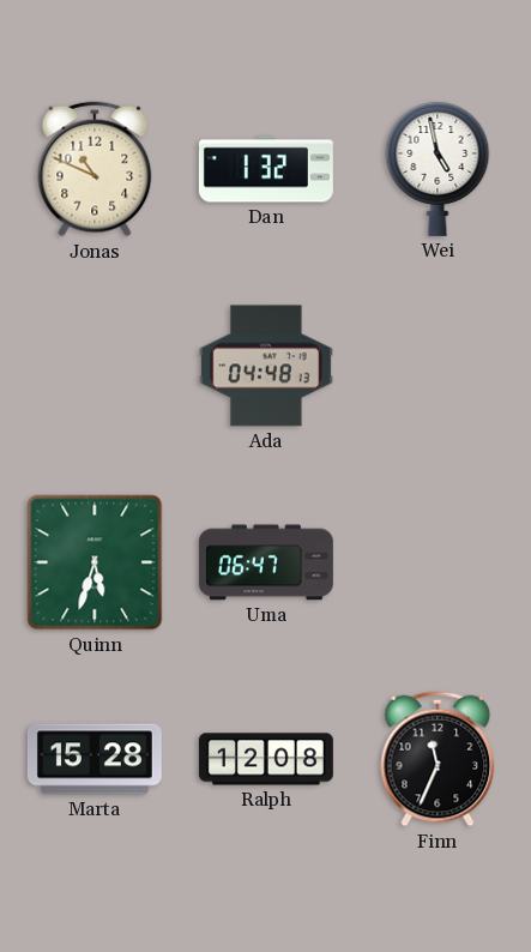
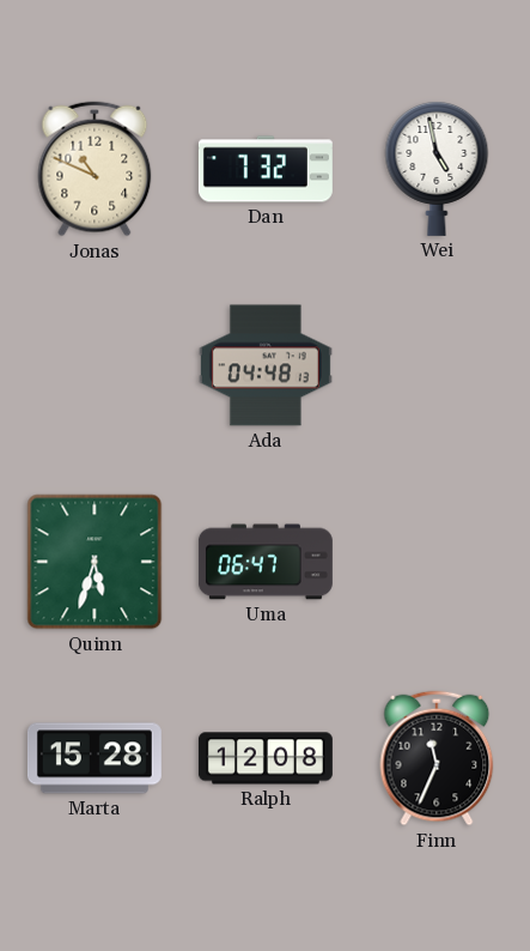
Dan: 1:32 -> 7:32 (266, 169)
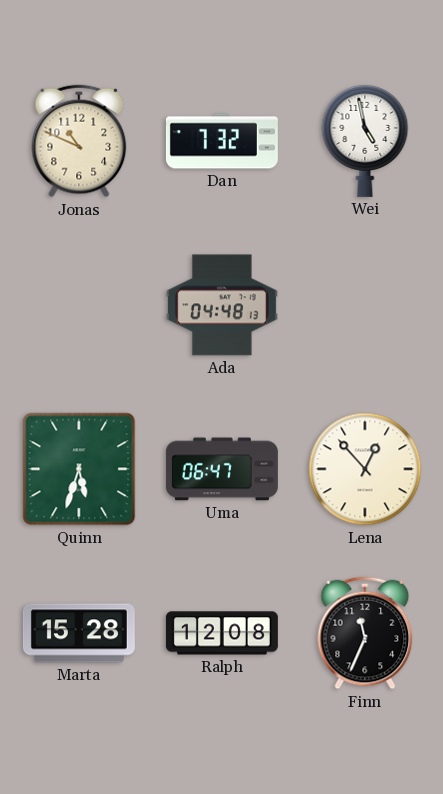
Lena: none -> 12:53 (365, 469)
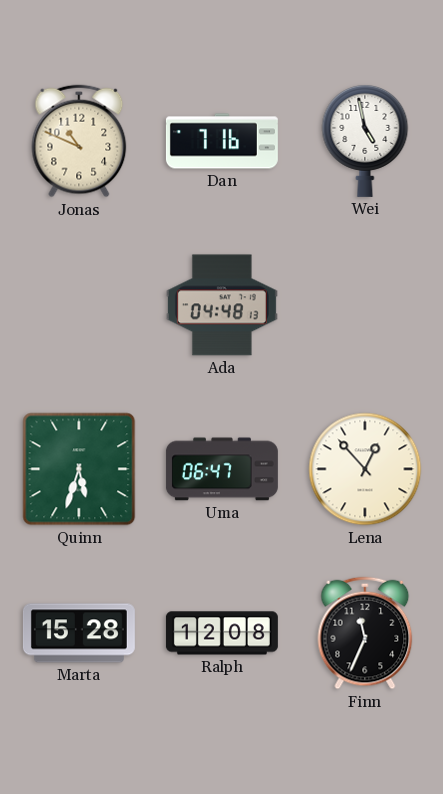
Dan: 7:32 -> 7:16 (222, 141)
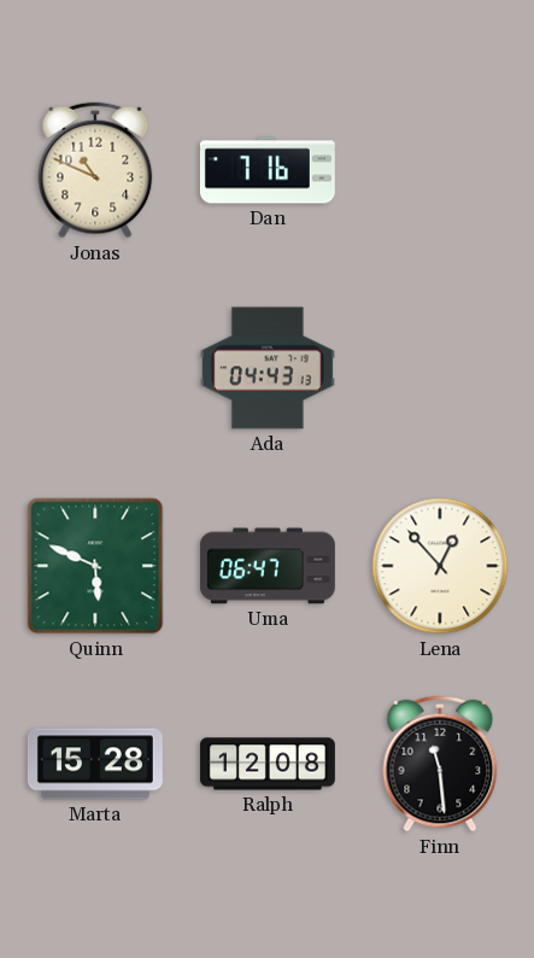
Wei: 4:58 -> none (365, 140)
Ada: 04:48 -> 04:43 (268, 368)
Quinn: 5:33 -> 5:49 (95, 566)
Finn: 11:34 -> 11:29 (440, 764)
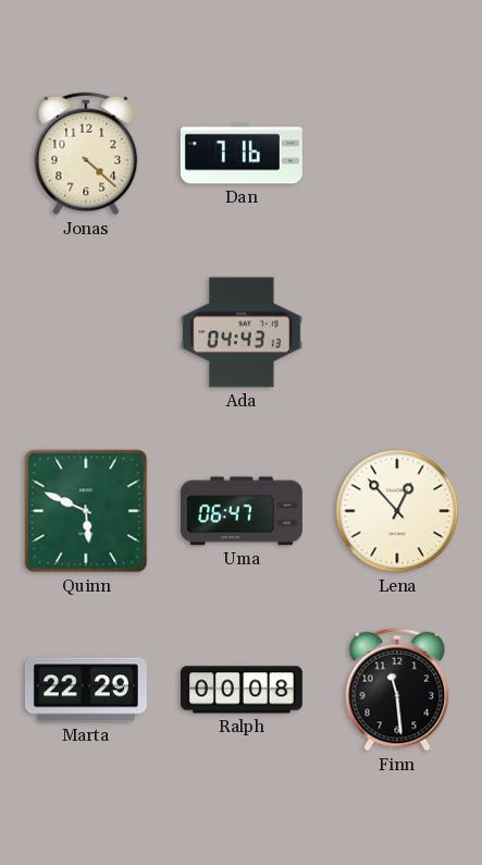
Jonas: 10:49 -> 4:22 (86, 154)
Marta: 15:28 -> 22:29 (86, 690)
Ralph: 12:08 -> 00:08 (242, 690)
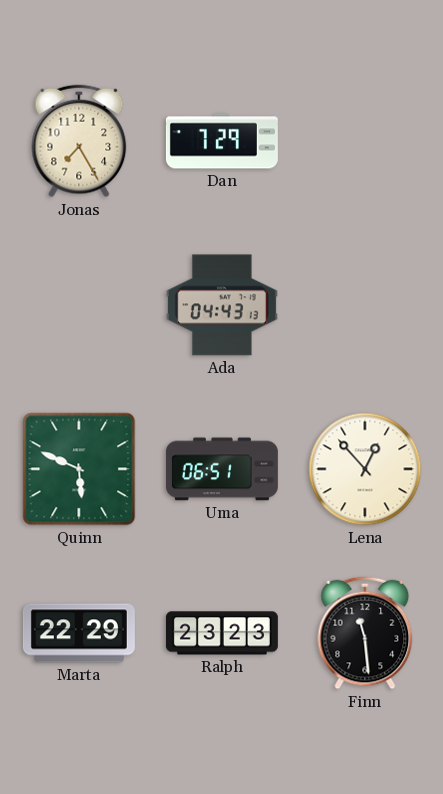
Jonas: 4:22 -> 7:25 (79, 141)
Dan: 7:16 -> 7:29 (222, 141)
Uma: 06:47 -> 06:51 (222, 469)
Ralph: 00:08 -> 23:23 (222, 633)
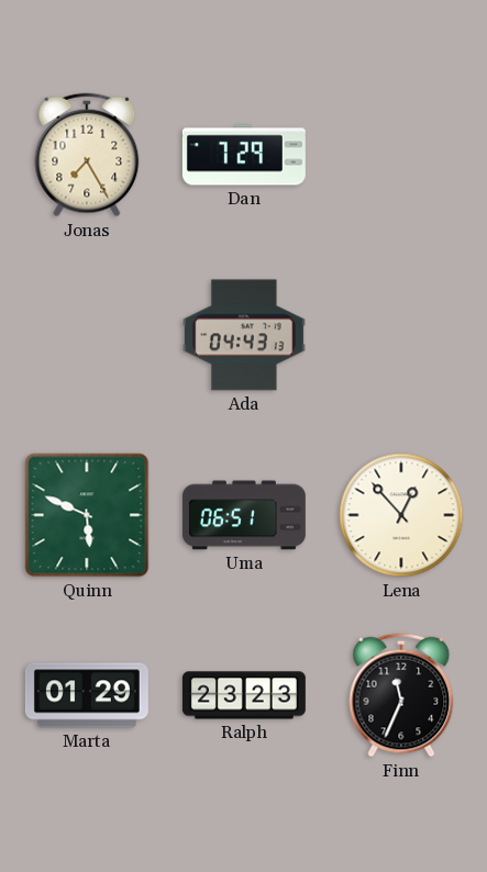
Marta: 22:29 -> 01:29 (87, 695)
Finn: 11:29 -> 11:34 (401, 695)
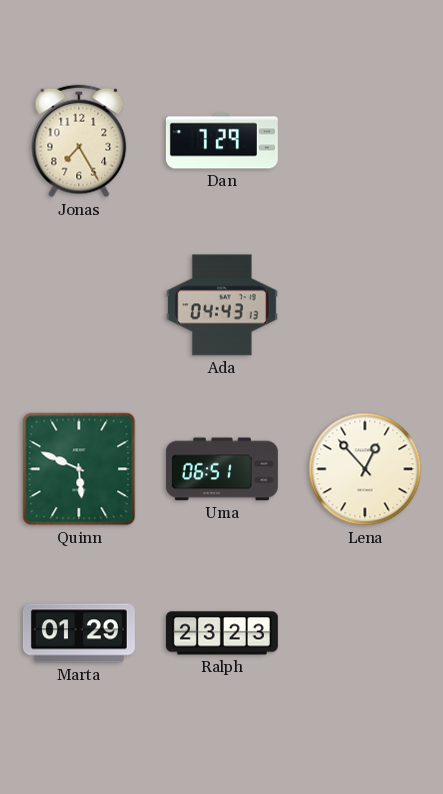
Finn: 11:34 -> none (401, 695)
